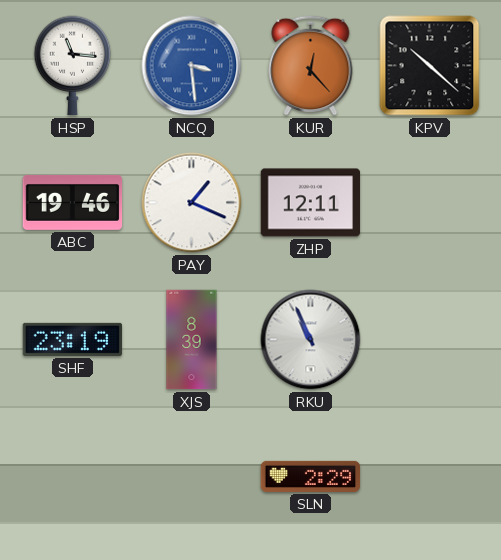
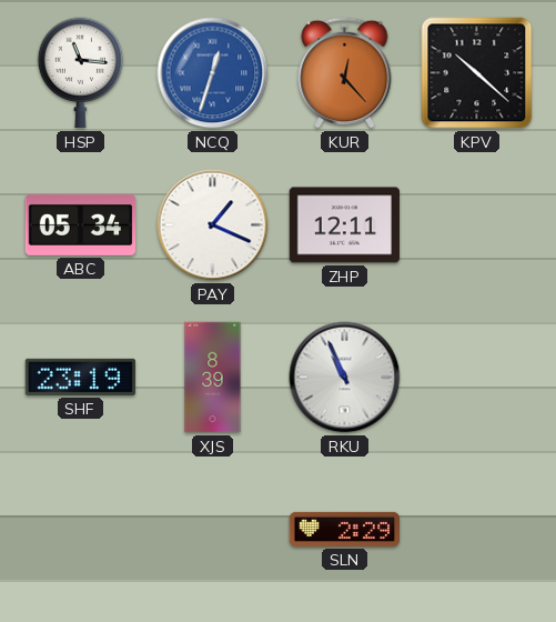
NCQ: 3:29 -> 12:33 (213, 73)
ABC: 19:46 -> 05:34 (81, 225)
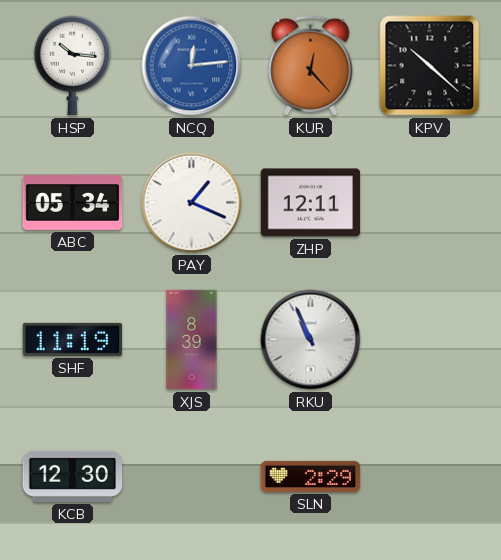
HSP: 11:16 -> 10:16 (73, 66)
NCQ: 12:33 -> 12:14 (192, 66)
SHF: 23:19 -> 11:19 (73, 339)
KCB: none -> 12:30 (73, 476)
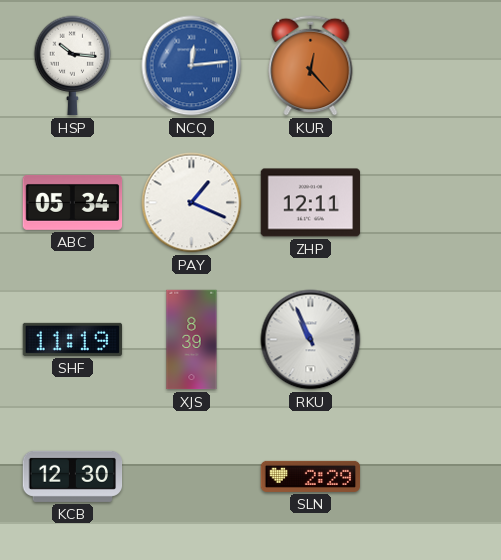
KPV: 10:22 -> none (430, 66)
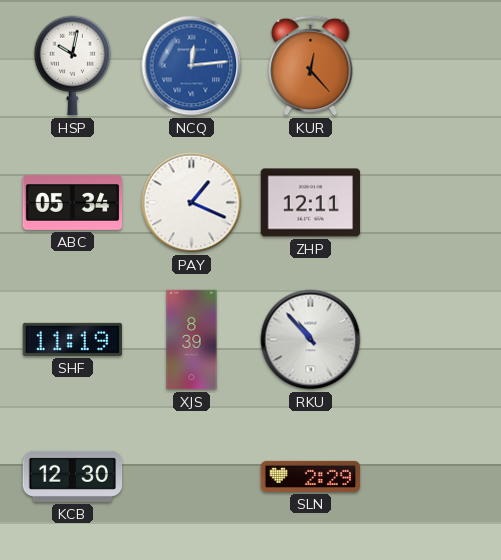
HSP: 10:16 -> 10:02 (73, 66)
RKU: 10:56 -> 10:53 (311, 340)
